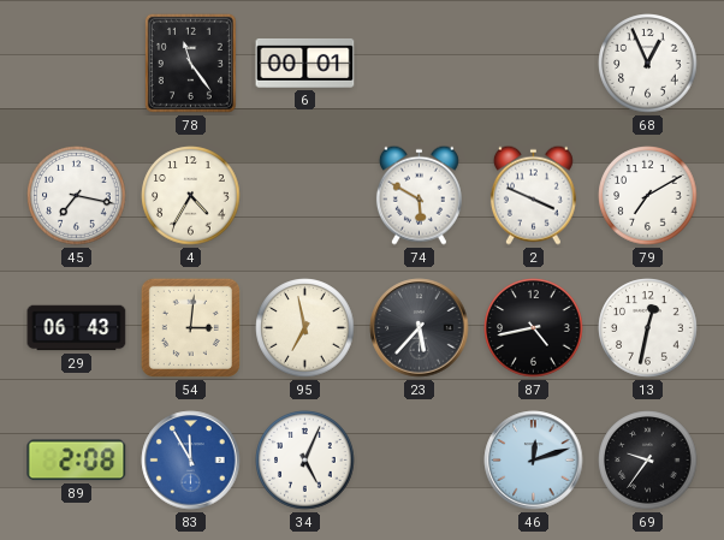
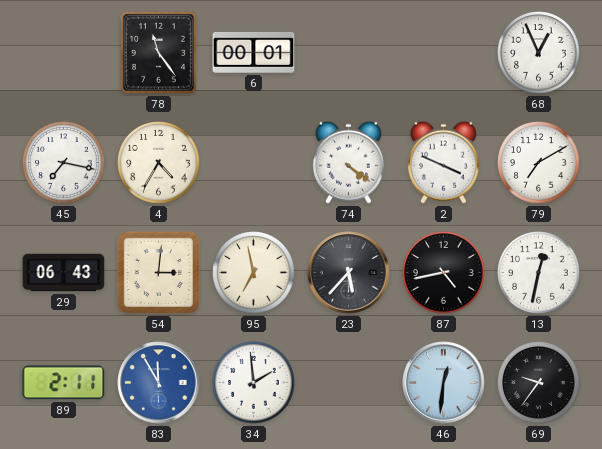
74: 5:50 -> 4:21 (348, 162)
89: 2:08 -> 2:11 (64, 383)
34: 5:04 -> 1:59 (254, 383)
46: 12:12 -> 12:31 (444, 383)
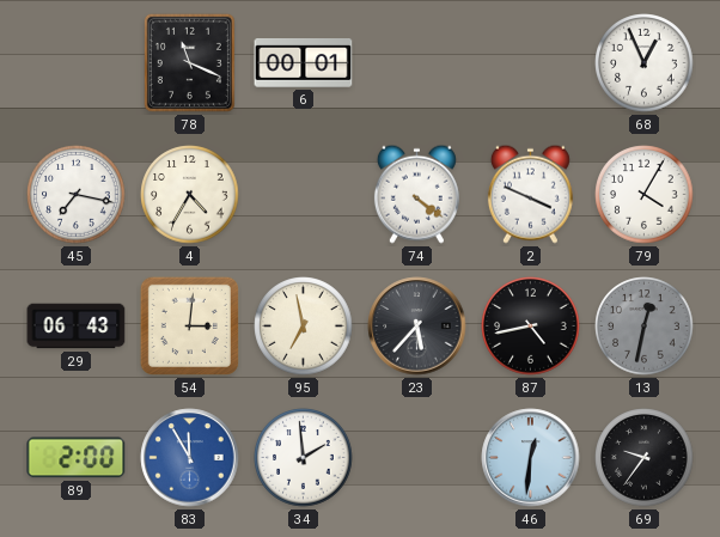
78: 11:24 -> 11:19 (189, 62)
79: 7:10 -> 4:05 (645, 195)
13 dial: white -> grey (645, 327)
89: 2:11 -> 2:00 (77, 458)
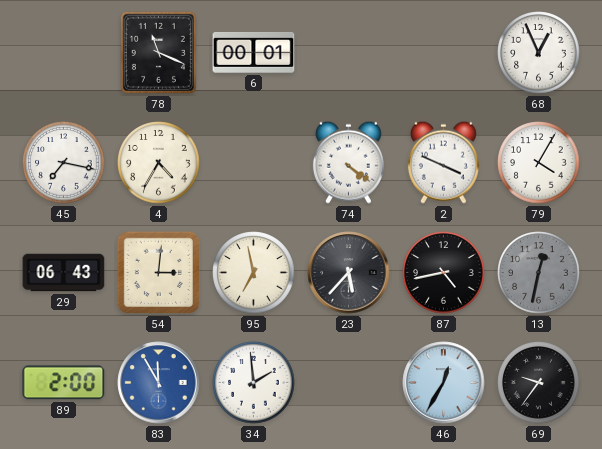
46: 12:31 -> 12:35 (444, 383)
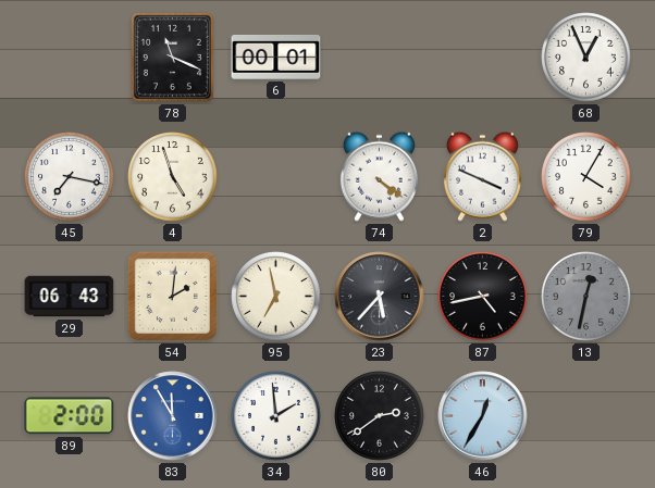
4: 4:35 -> 4:57 (173, 177)
54: 3:01 -> 2:01 (172, 296)
80: none -> 2:39 (380, 416)
69: 9:36 -> none (539, 383)
